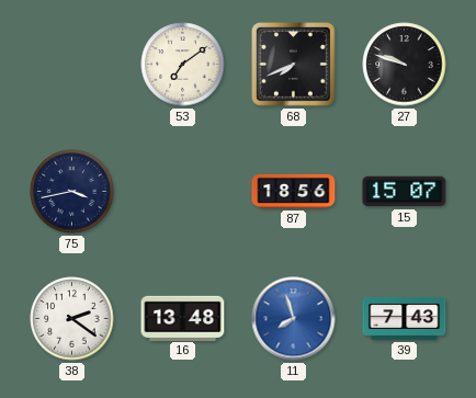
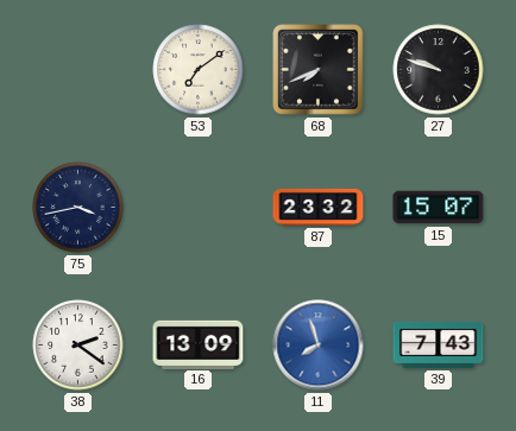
87: 18:56 -> 23:32 (319, 207)
16: 13:48 -> 13:09 (199, 344)
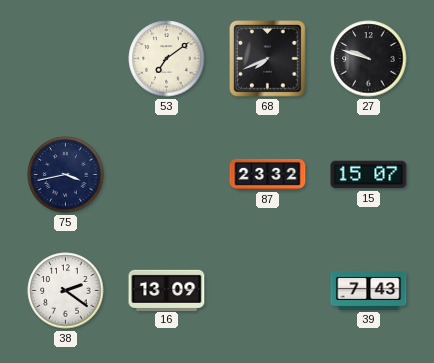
11: 7:57 -> none (319, 346)
